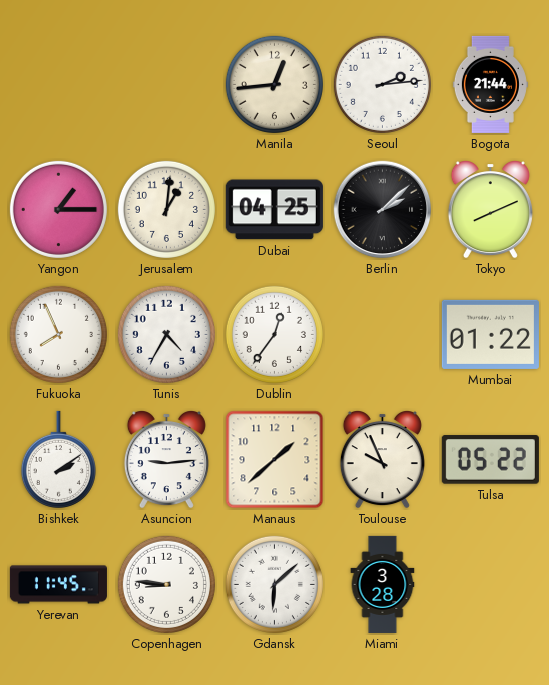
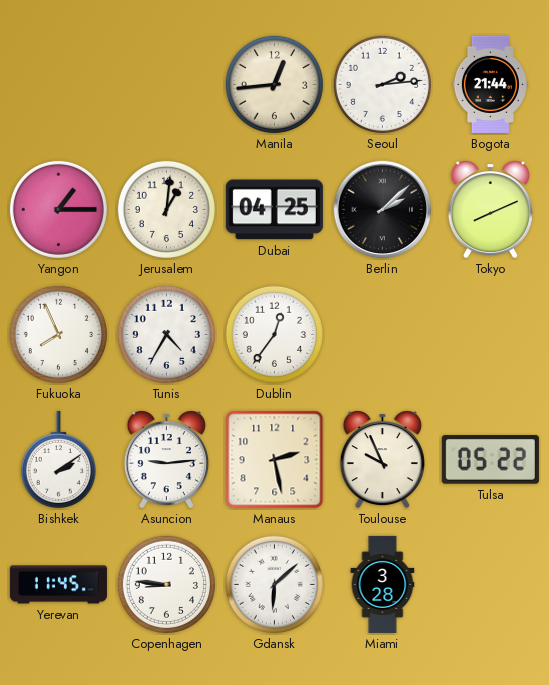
Mumbai: 01:22 -> none (490, 334)
Manaus: 1:38 -> 2:28 (275, 460)
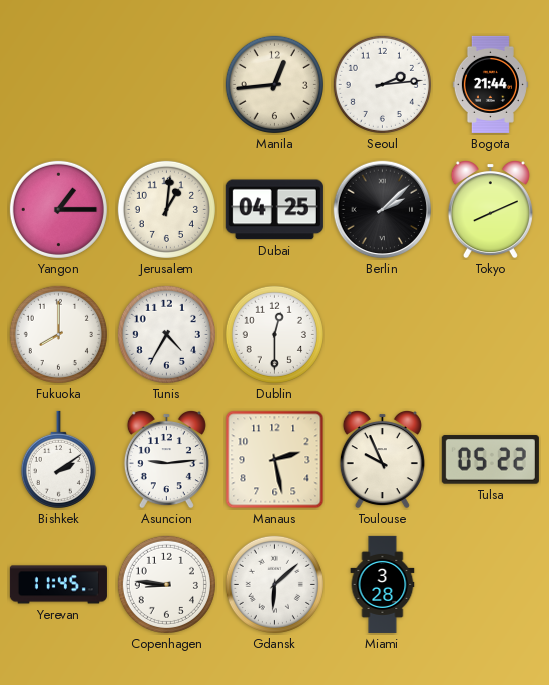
Fukuoka: 7:56 -> 8:00 (58, 334)
Dublin: 12:36 -> 12:30 (274, 334)
